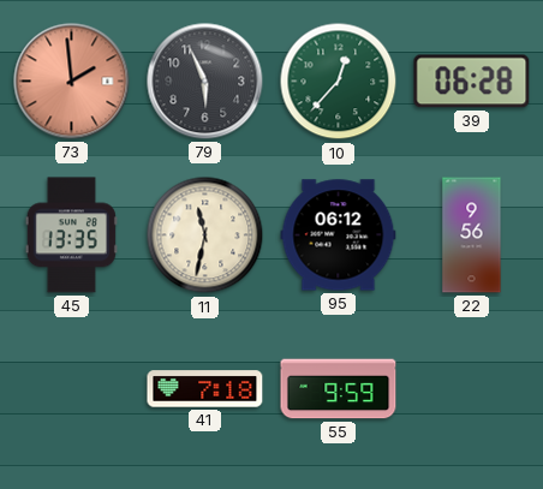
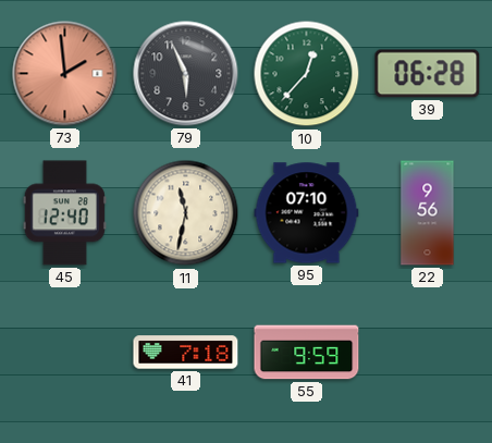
45: 13:35 -> 12:40 (64, 213)
95: 06:12 -> 07:10 (307, 213)
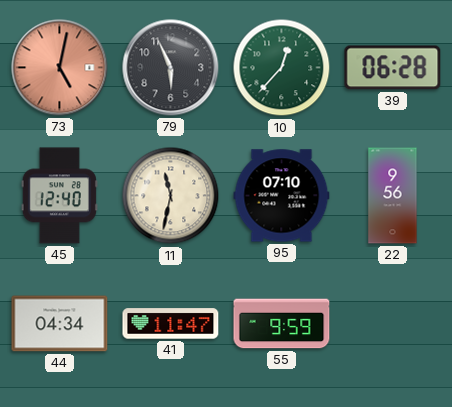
73: 1:59 -> 5:02 (60, 68)
44: none -> 04:34 (60, 324)
41: 7:18 -> 11:47 (171, 324)
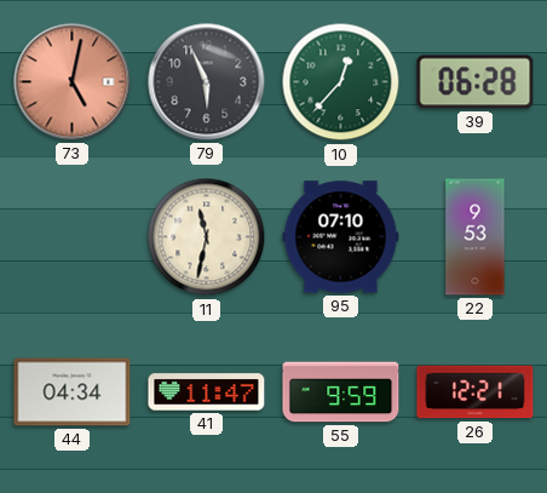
45: 12:40 -> none (59, 196)
22: 9:56 -> 9:53 (476, 237)
26: none -> 12:21 (476, 392)
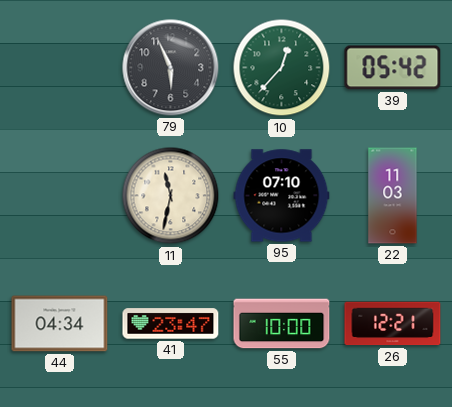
73: 5:02 -> none (73, 82)
39: 06:28 -> 05:42 (393, 68)
22: 9:53 -> 11:03 (393, 196)
41: 11:47 -> 23:47 (171, 324)
55: 9:59 -> 10:00 (282, 324)
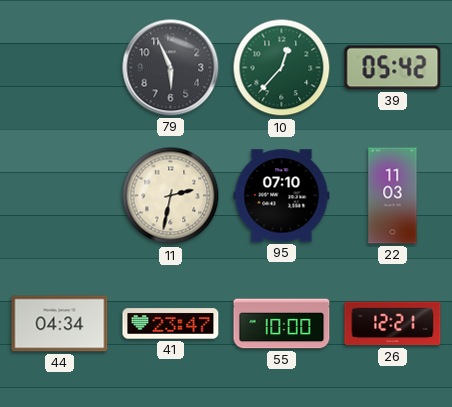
11: 11:32 -> 2:32 (171, 196)
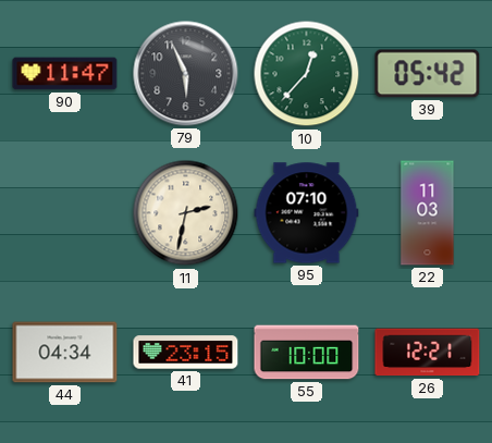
90: none -> 11:47 (65, 74)
41: 23:47 -> 23:15 (186, 353)
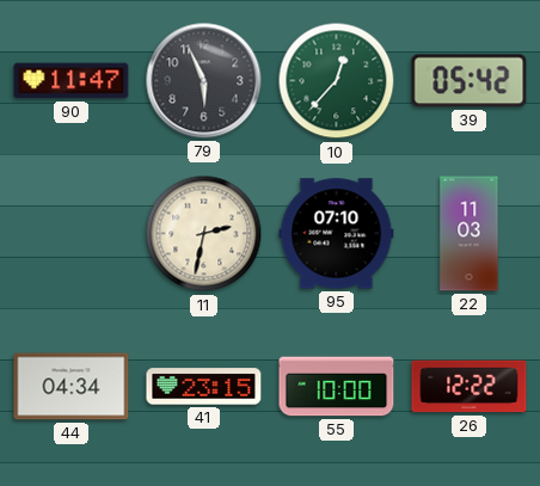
26: 12:21 -> 12:22 (470, 387)
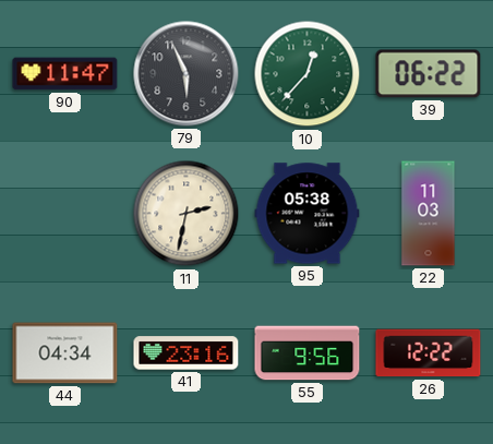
39: 05:42 -> 06:22 (429, 74)
95: 07:10 -> 05:38 (308, 214)
41: 23:15 -> 23:16 (187, 353)
55: 10:00 -> 9:56 (308, 353)
